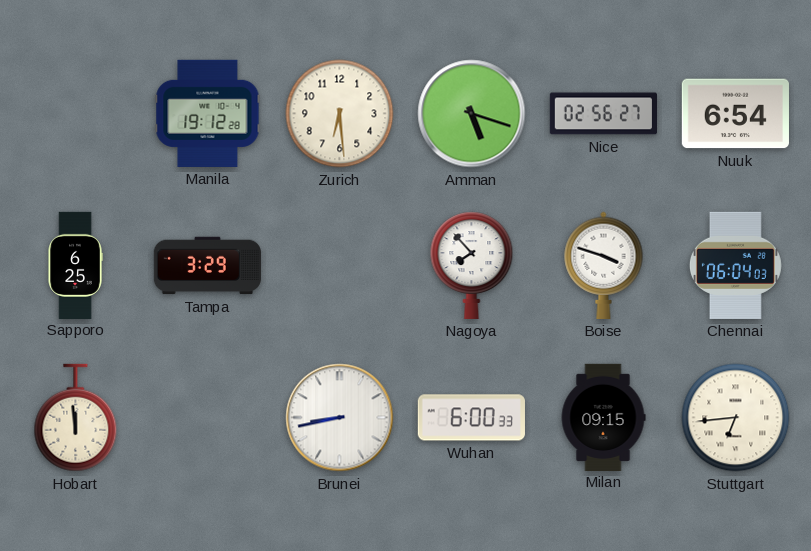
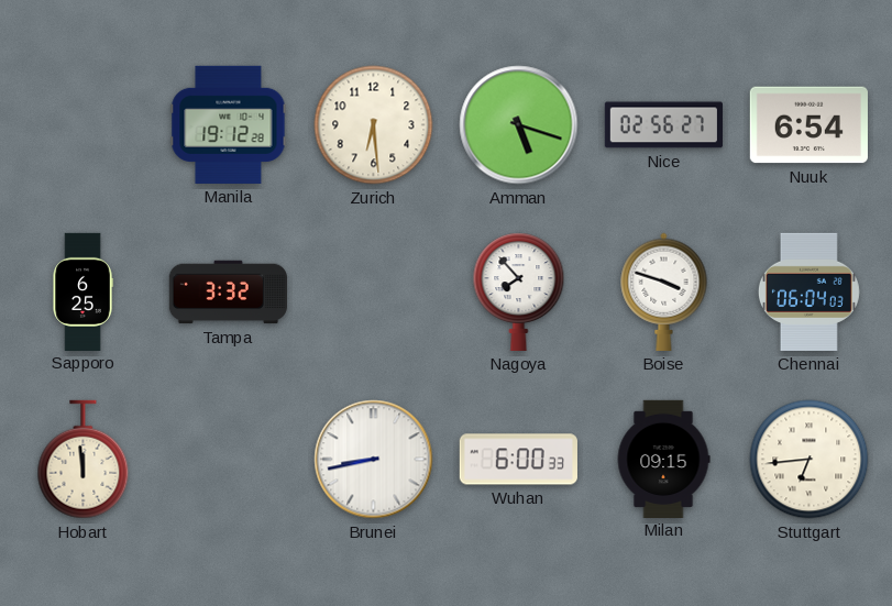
Tampa: 3:29 -> 3:32 (228, 293)
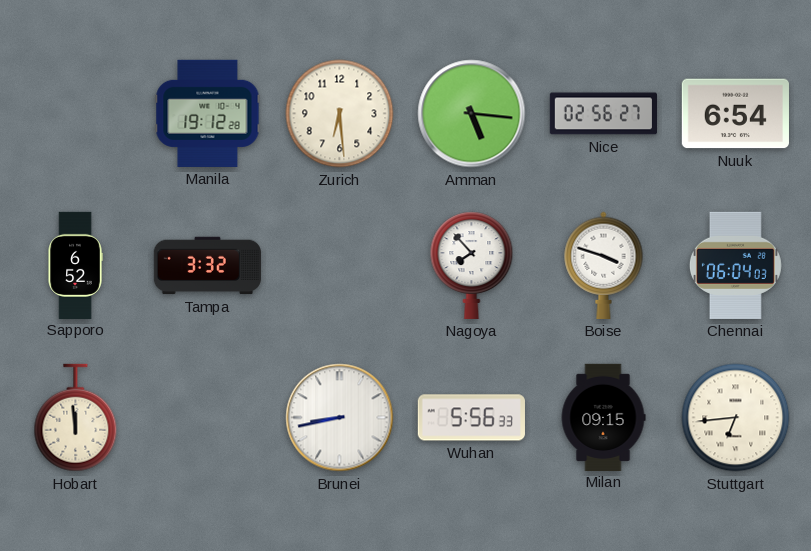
Amman: 5:18 -> 5:16 (472, 114)
Sapporo: 6:25 -> 6:52 (75, 265)
Wuhan: 6:00 -> 5:56 (471, 418)
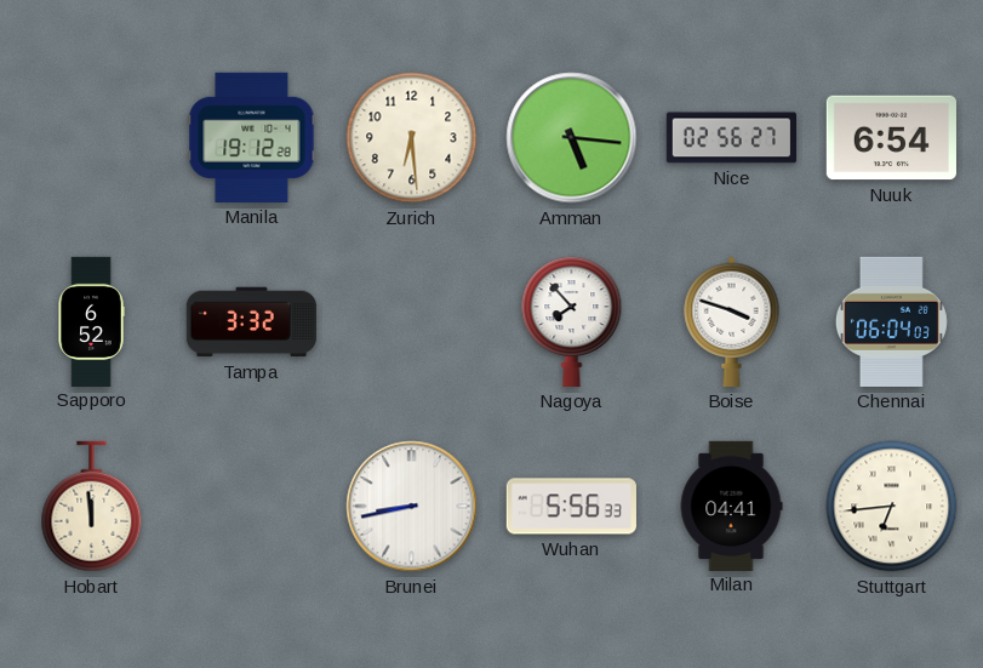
Milan: 09:15 -> 04:41 (731, 506)
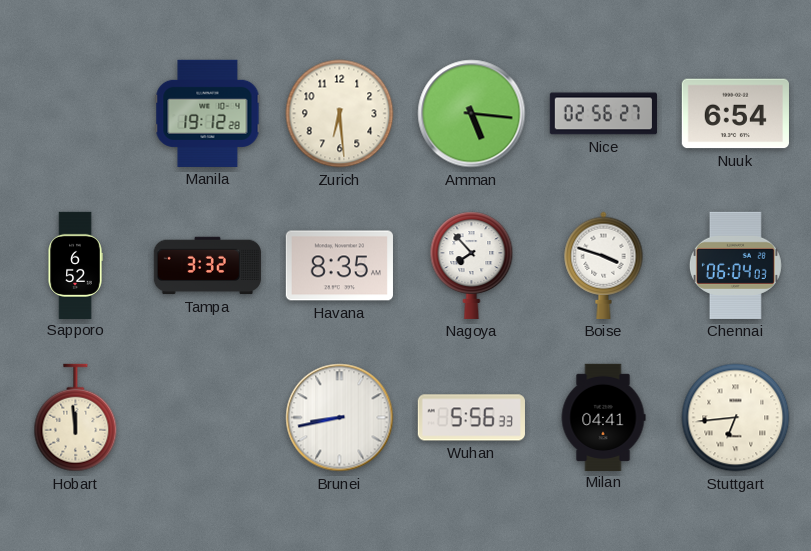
Havana: none -> 8:35 (339, 266)
